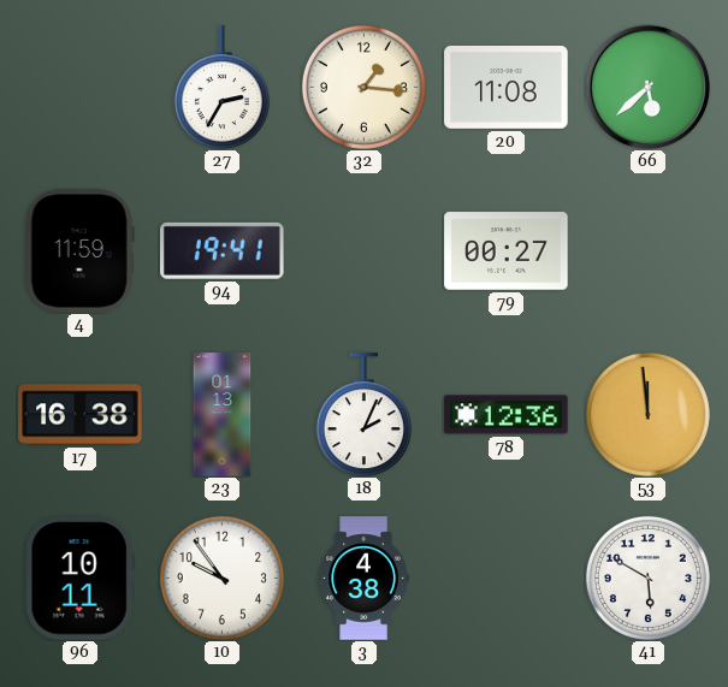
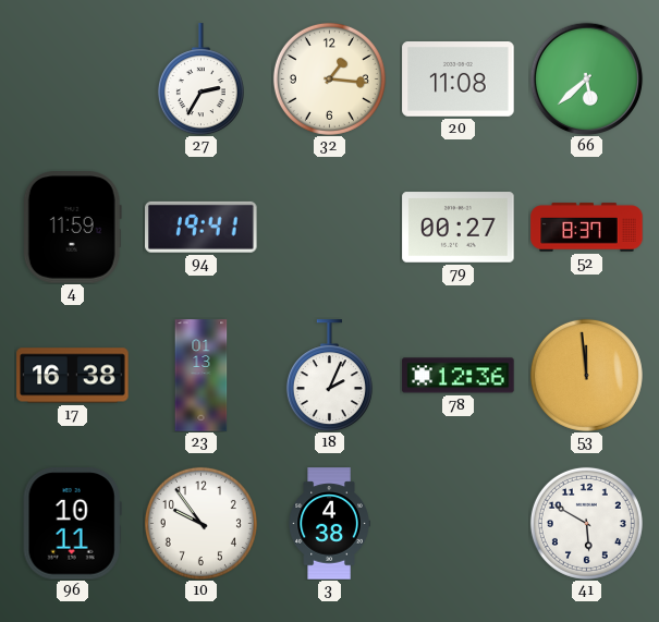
52: none -> 8:37 (587, 228)
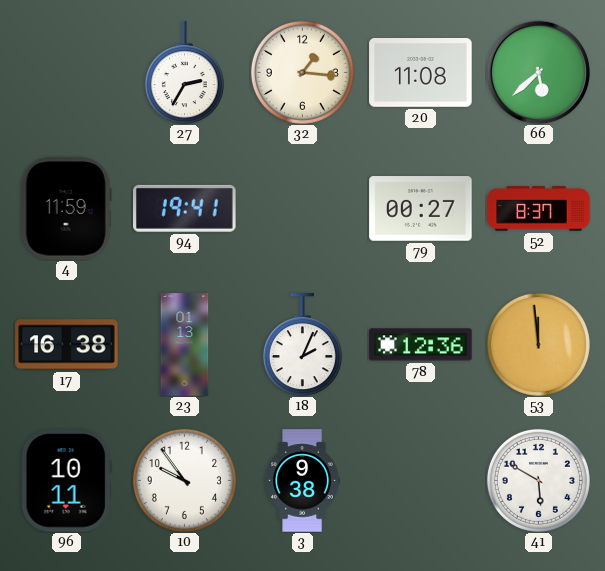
3: 4:38 -> 9:38 (302, 481)
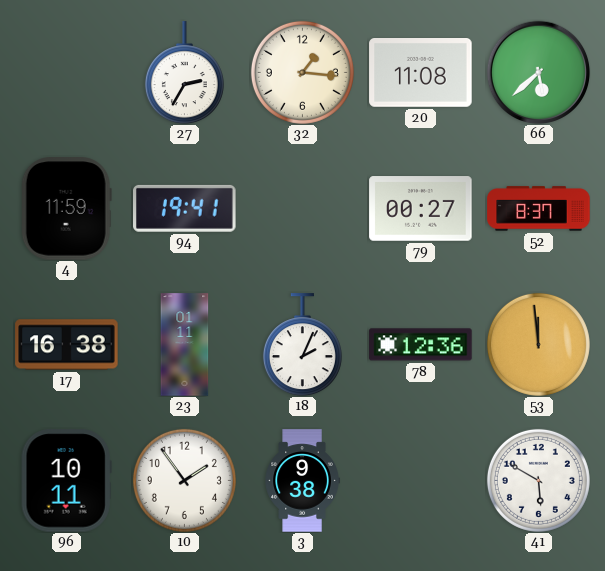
23: 01:13 -> 01:11 (185, 345)
10: 9:54 -> 1:54 (184, 480)
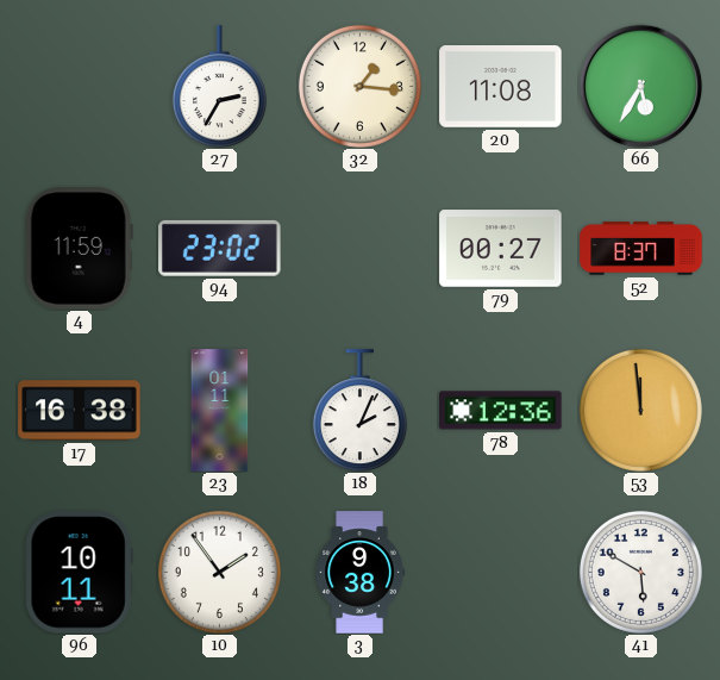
66: 5:38 -> 5:35 (640, 86)
94: 19:41 -> 23:02 (220, 248)
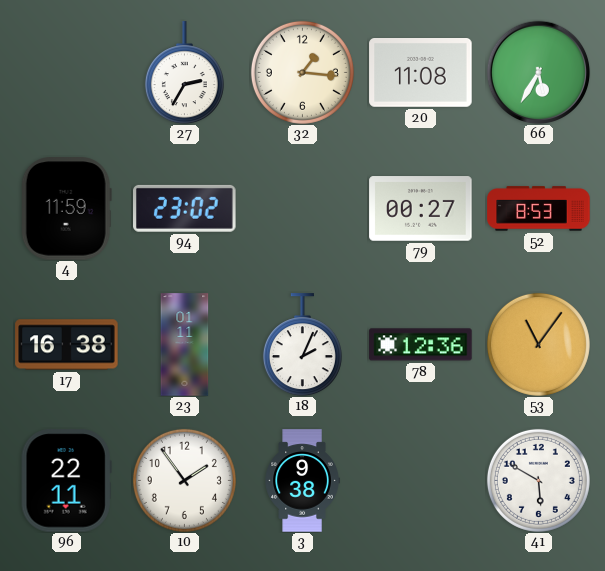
52: 8:37 -> 8:53 (539, 209)
53: 11:59 -> 11:06 (538, 344)
96: 10:11 -> 22:11 (66, 481)
